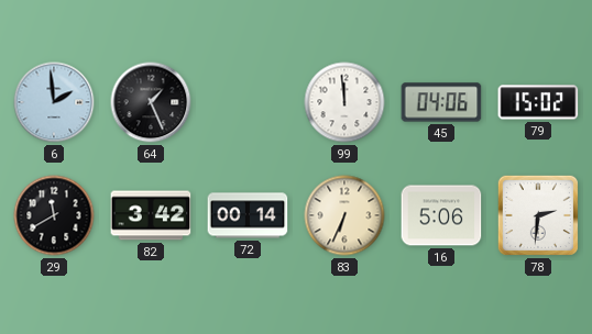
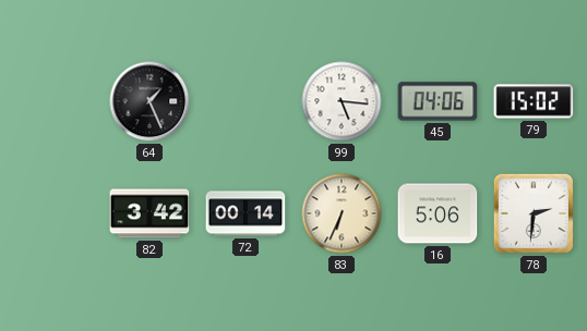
6: 1:59 -> none (54, 102)
99: 11:59 -> 5:16 (342, 101)
29: 11:40 -> none (54, 215)
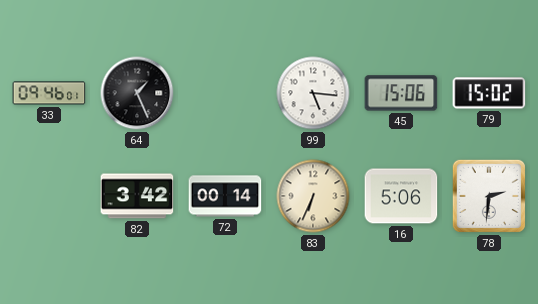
33: none -> 09:46 (49, 93)
45: 04:06 -> 15:06 (401, 93)
